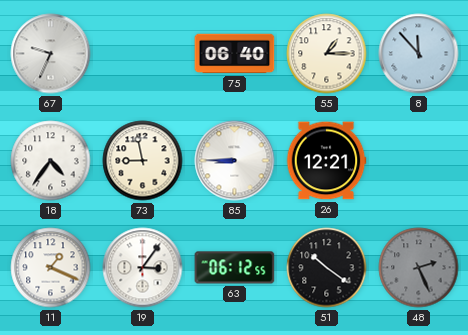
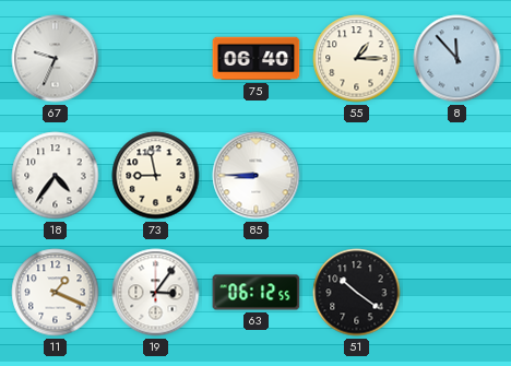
26: 12:21 -> none (326, 161)
48: 2:26 -> none (419, 268)
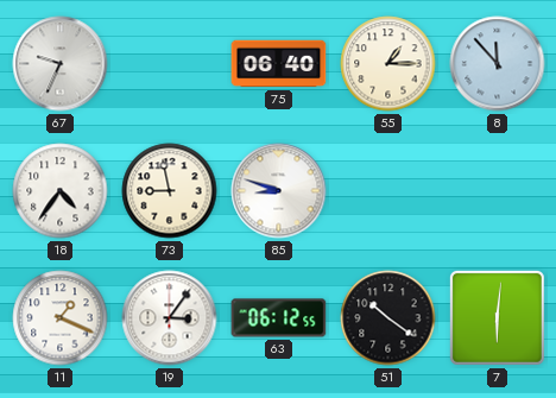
85: 8:45 -> 8:48 (279, 191)
7: none -> 6:01 (497, 317)
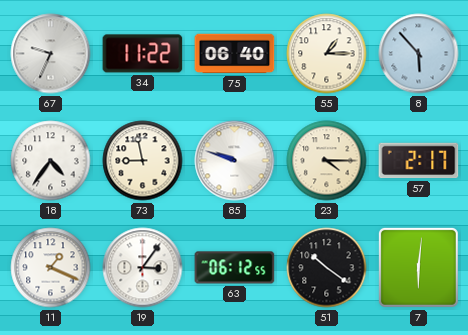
34: none -> 11:22 (143, 54)
8: 11:53 -> 5:53 (419, 54)
85: 8:48 -> 9:48 (235, 161)
23: none -> 4:15 (327, 161)
57: none -> 2:17 (419, 161)
